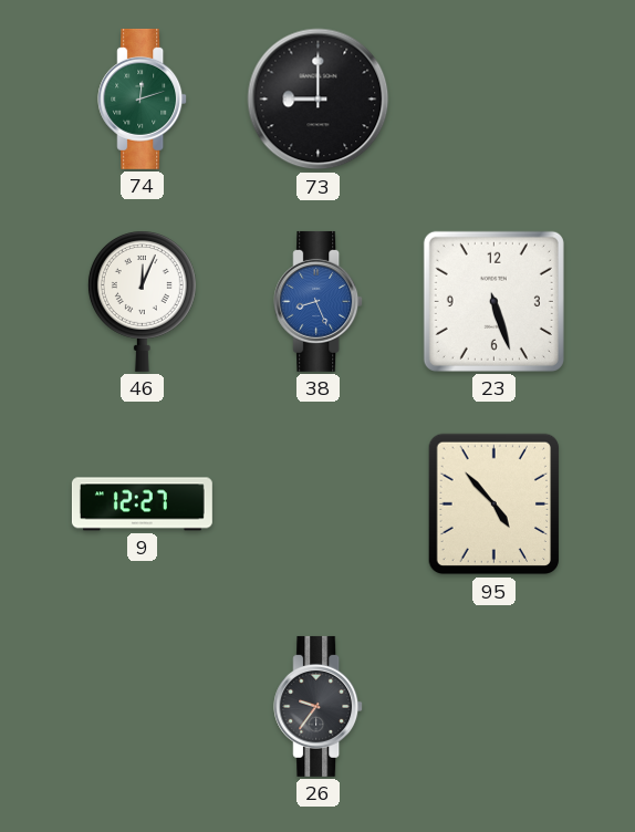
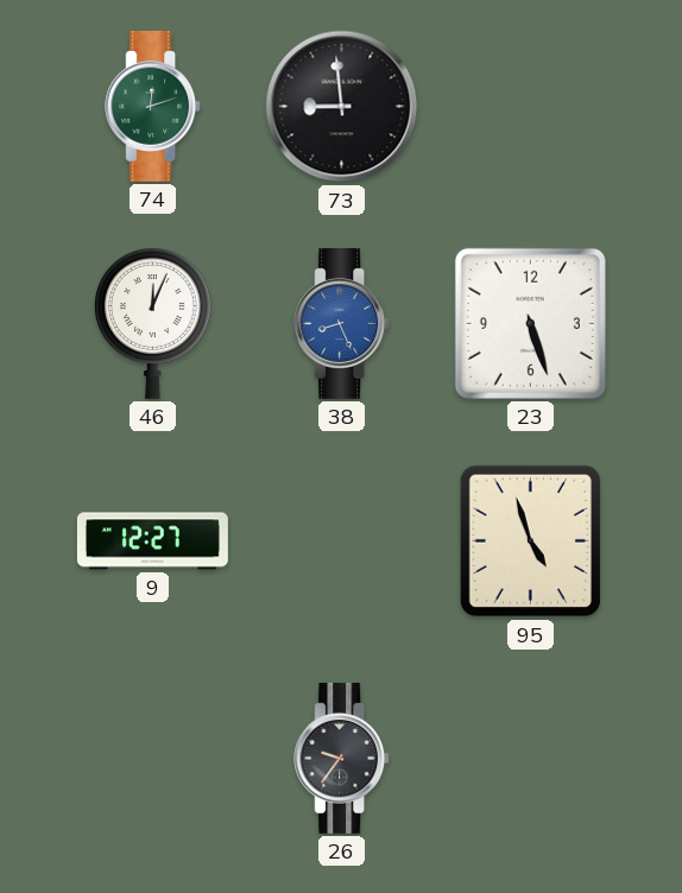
73: 9:00 -> 8:59 (342, 107)
95: 4:53 -> 4:57 (530, 541)
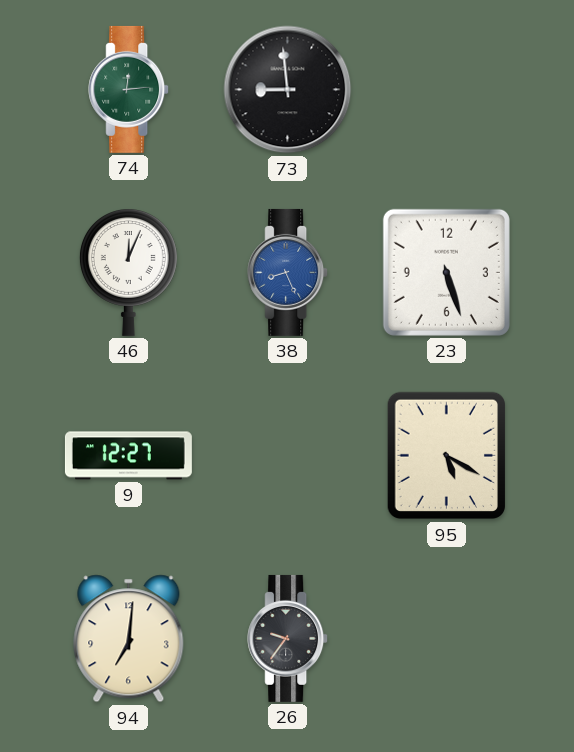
74: 12:12 -> 12:14 (129, 89)
95: 4:57 -> 5:20 (446, 456)
94: none -> 7:01 (129, 639)
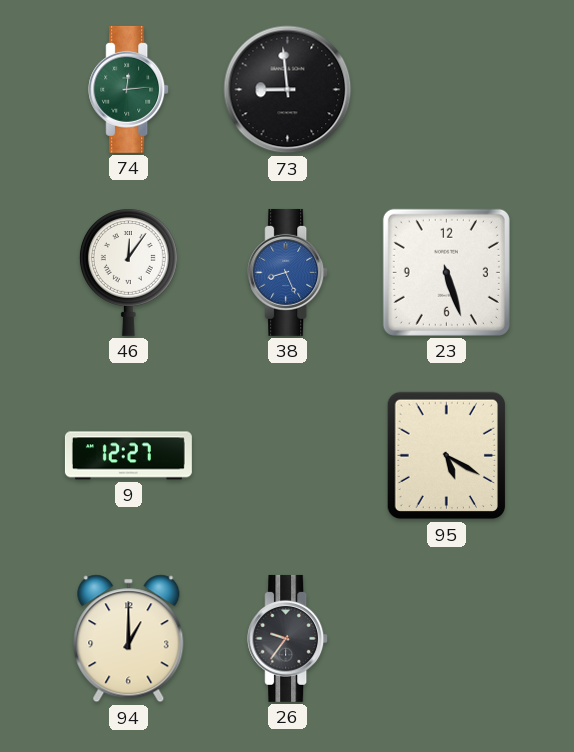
46: 12:04 -> 12:06 (128, 272)
94: 7:01 -> 1:00 (129, 639)
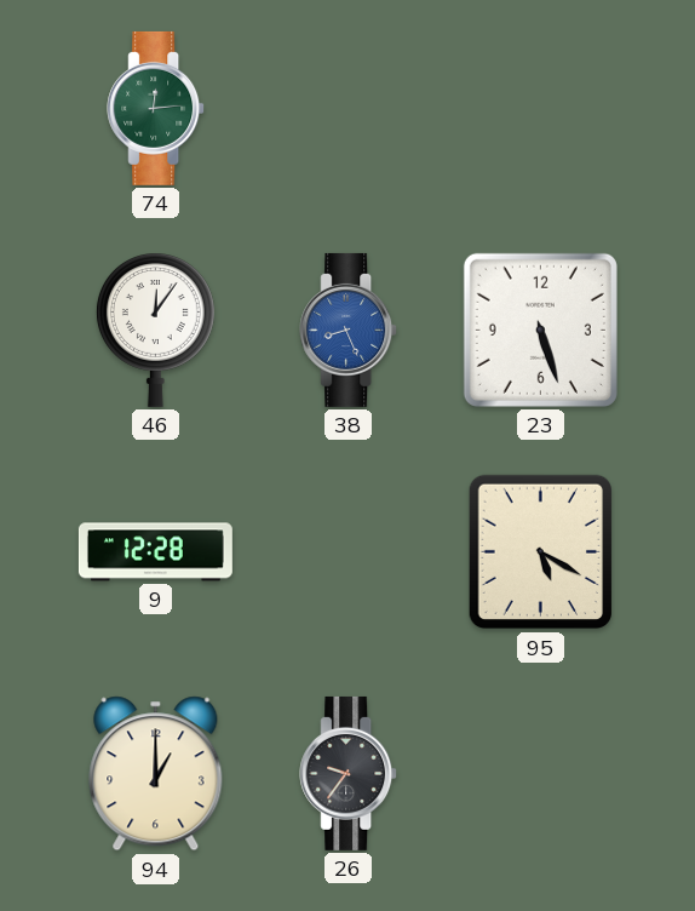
73: 8:59 -> none (288, 90)
9: 12:27 -> 12:28 (155, 552)
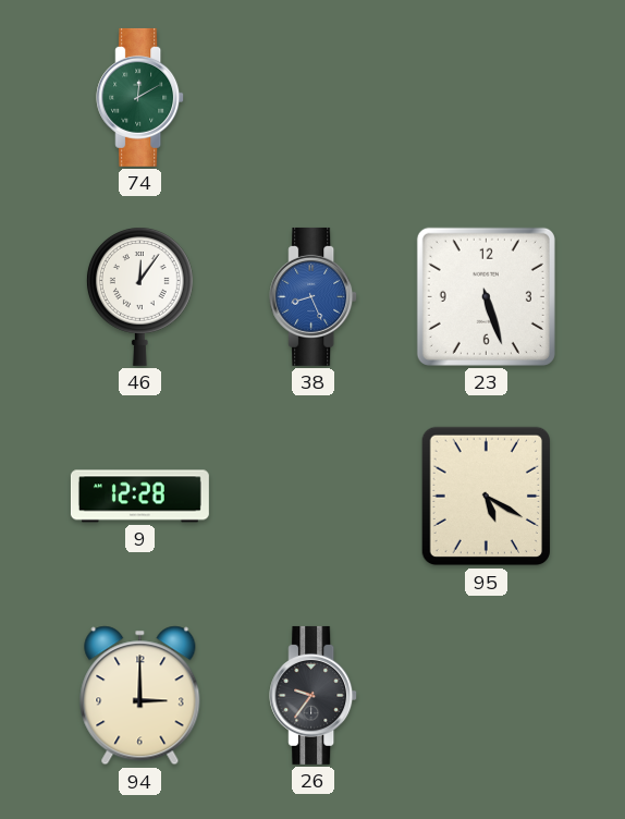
74: 12:14 -> 12:10 (140, 97)
94: 1:00 -> 3:00 (140, 696)
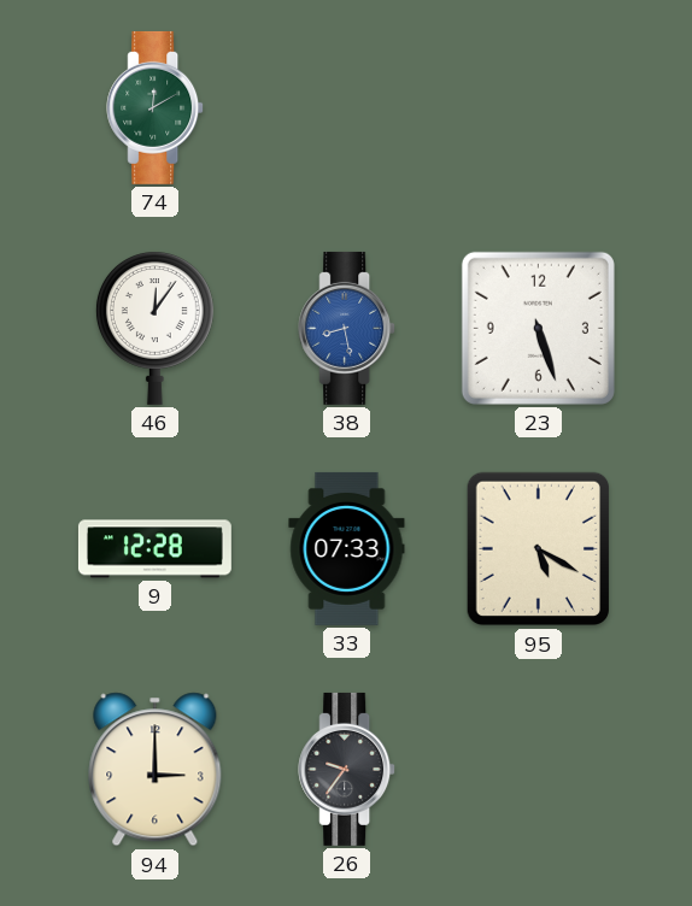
38: 8:26 -> 8:28 (347, 328)
33: none -> 07:33 (347, 548)
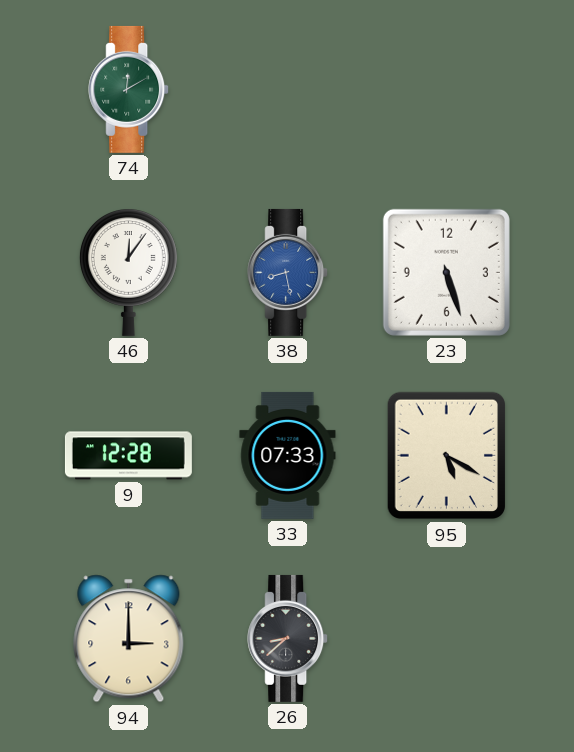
26: 9:36 -> 8:38 (288, 638)
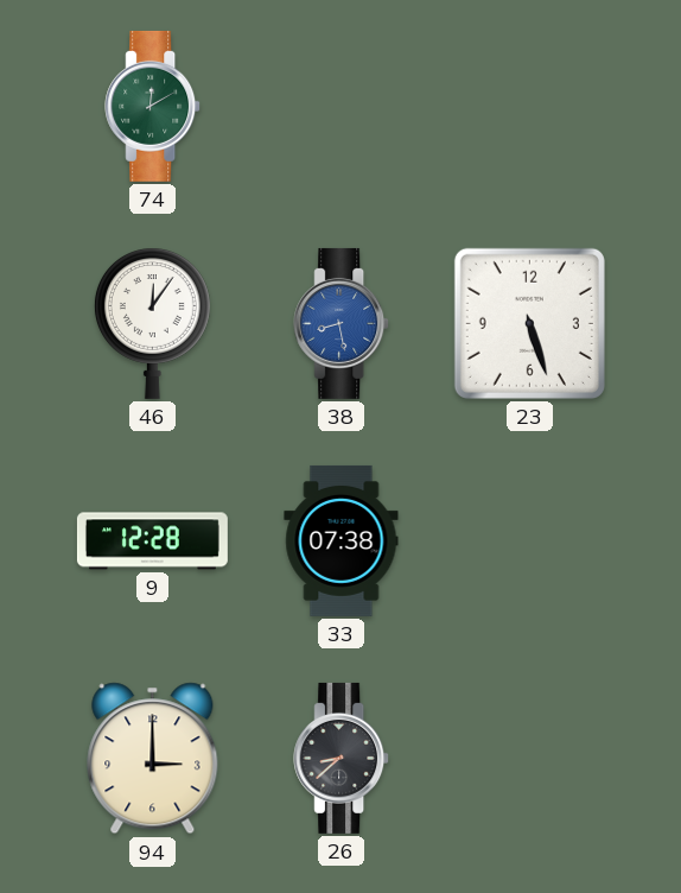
33: 07:33 -> 07:38 (342, 540)
95: 5:20 -> none (446, 456)
